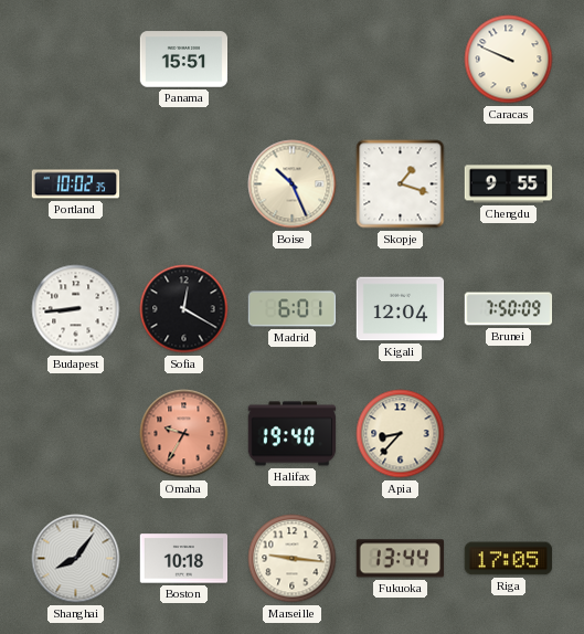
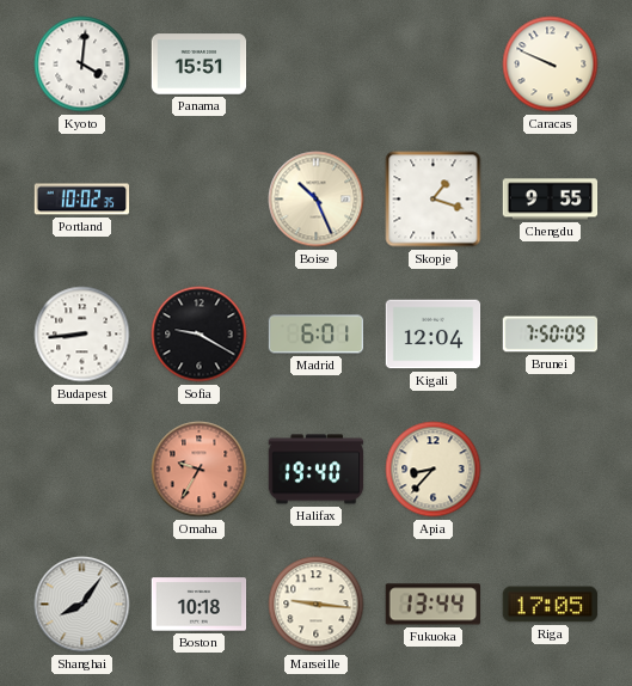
Kyoto: none -> 4:01 (82, 65)
Sofia: 12:20 -> 9:20 (200, 335)
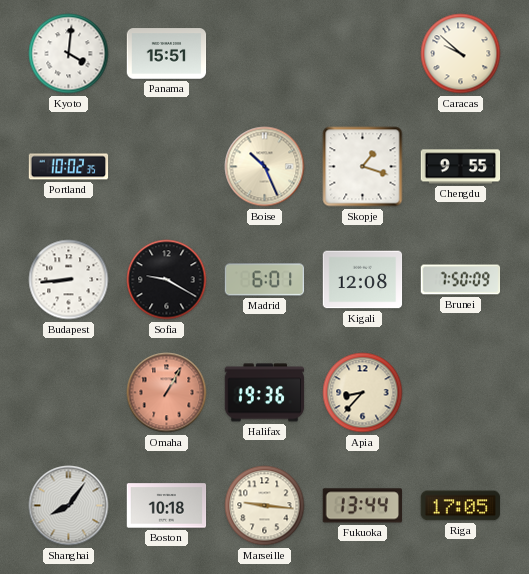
Caracas: 9:49 -> 9:52 (461, 54)
Kigali: 12:04 -> 12:08 (363, 280)
Omaha: 9:35 -> 1:05 (167, 393)
Halifax: 19:40 -> 19:36 (265, 393)
